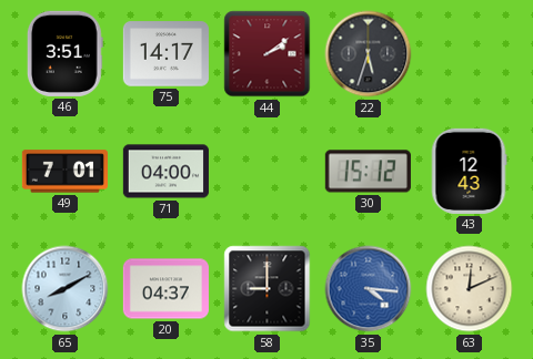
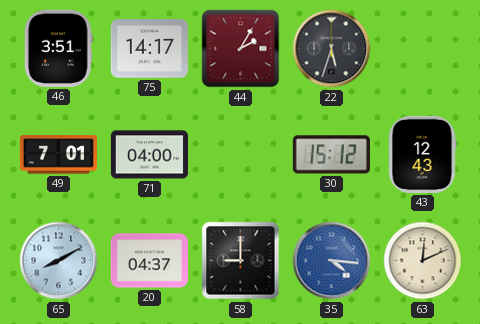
44: 2:09 -> 2:05 (241, 49)
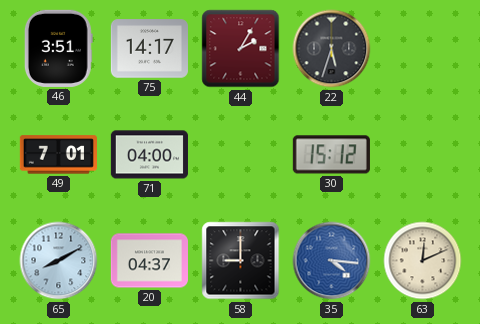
43: 12:43 -> none (422, 154)
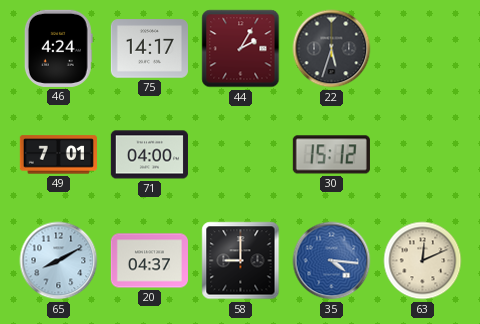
46: 3:51 -> 4:24 (58, 48)
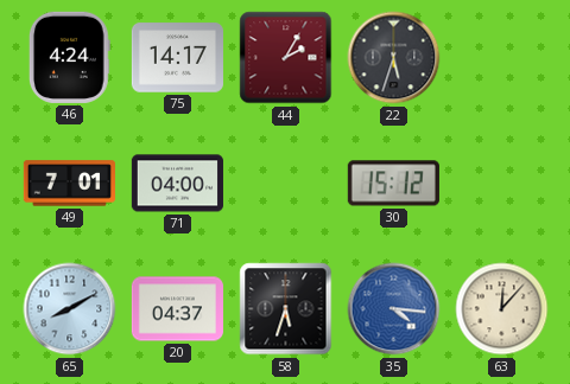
58: 9:00 -> 5:33 (286, 309)
63: 12:11 -> 12:07 (502, 309)
